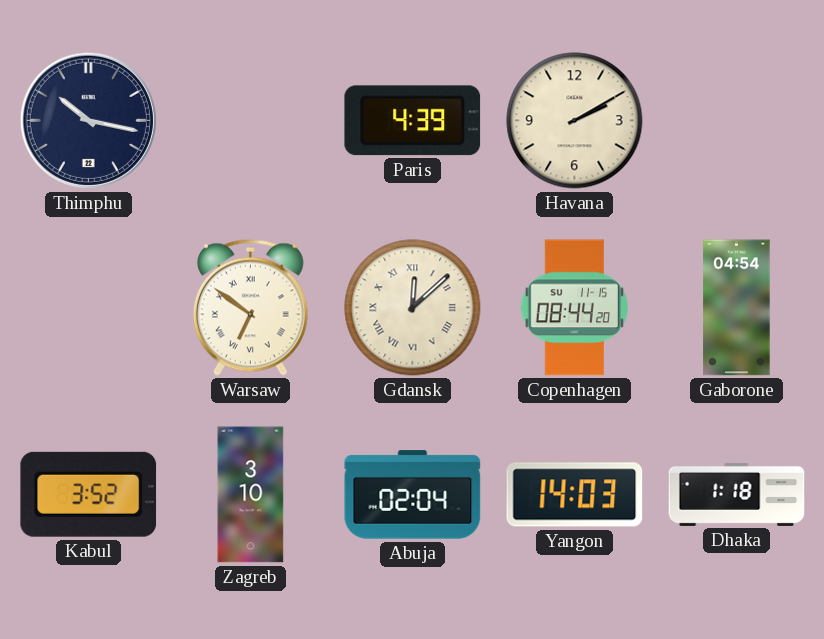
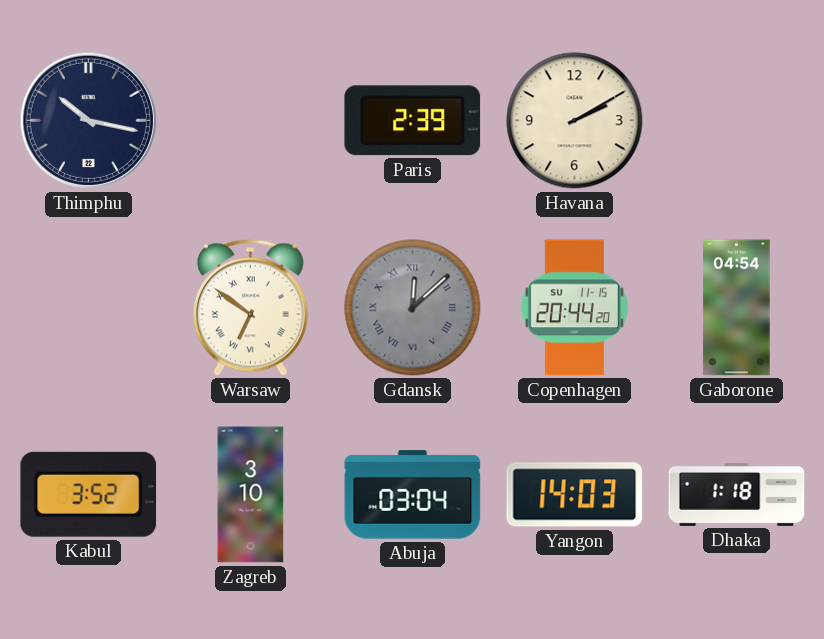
Paris: 4:39 -> 2:39 (413, 121)
Gdansk dial: cream -> grey (413, 308)
Copenhagen: 08:44 -> 20:44 (574, 308)
Abuja: 02:04 -> 03:04 (413, 495)
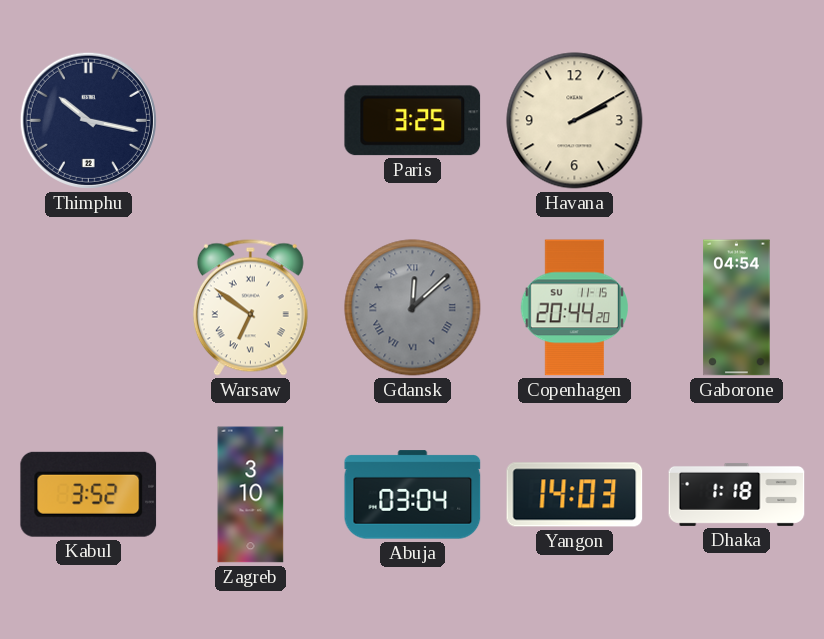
Paris: 2:39 -> 3:25 (413, 121)
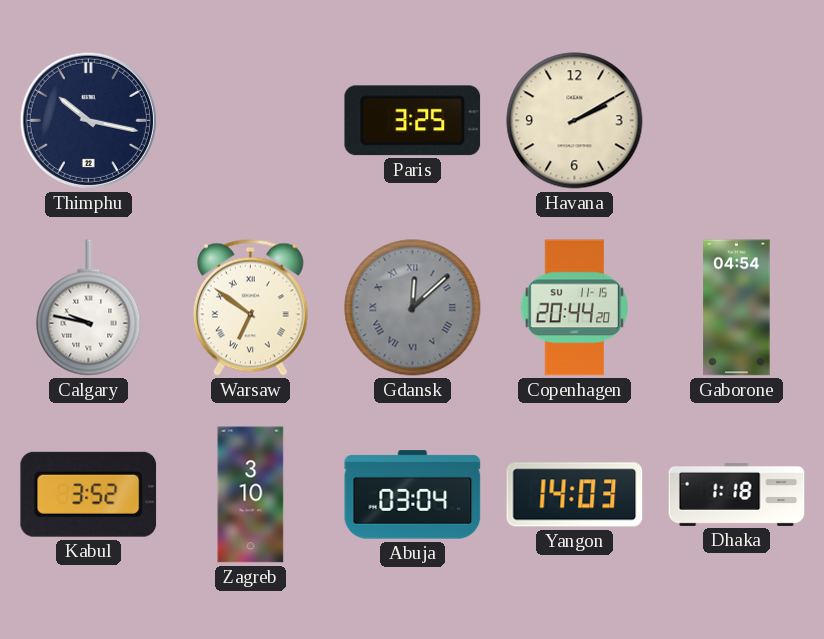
Calgary: none -> 9:47 (89, 308)
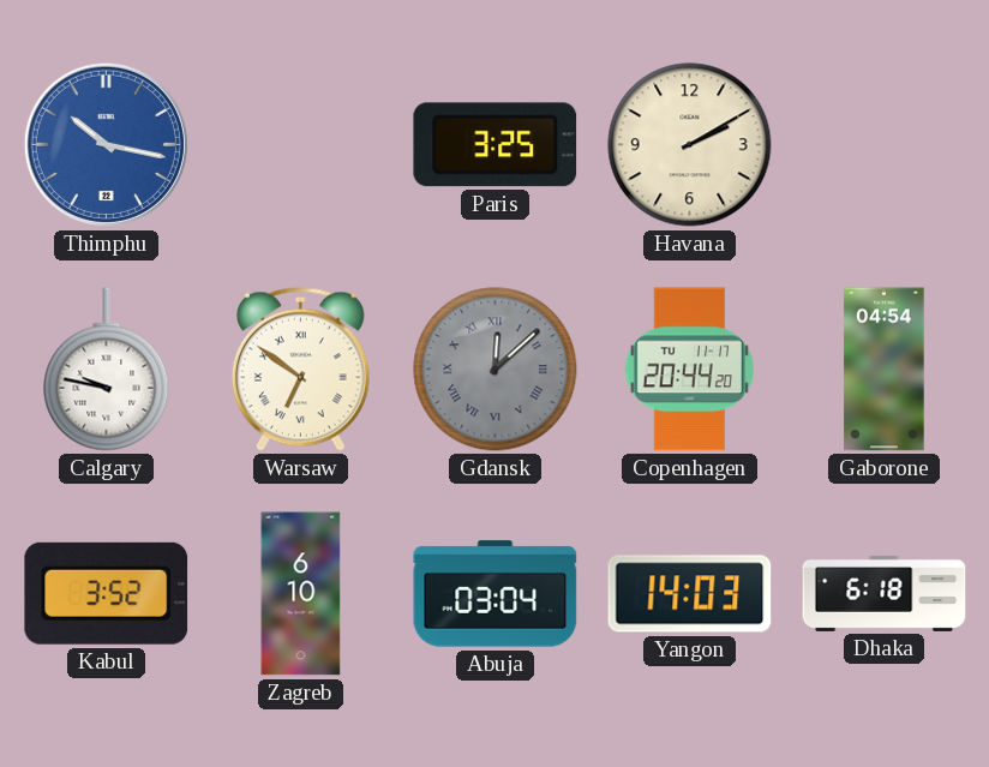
Thimphu dial: navy -> blue (106, 144)
Copenhagen date: SU 11-15 -> TU 11-17 (689, 370)
Zagreb: 3:10 -> 6:10 (301, 594)
Dhaka: 1:18 -> 6:18 (885, 593)
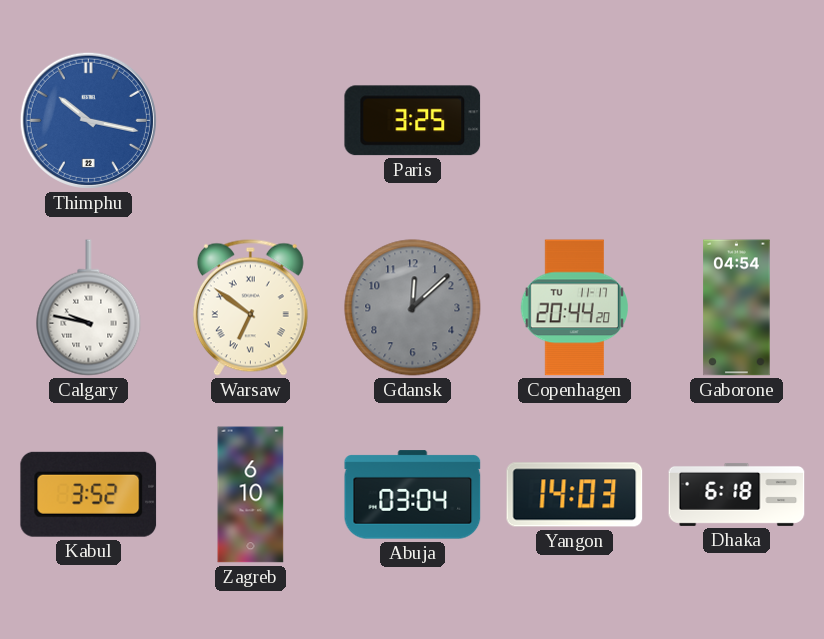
Havana: 2:10 -> none (690, 145)
Gdansk numerals: Roman -> Arabic (413, 308)
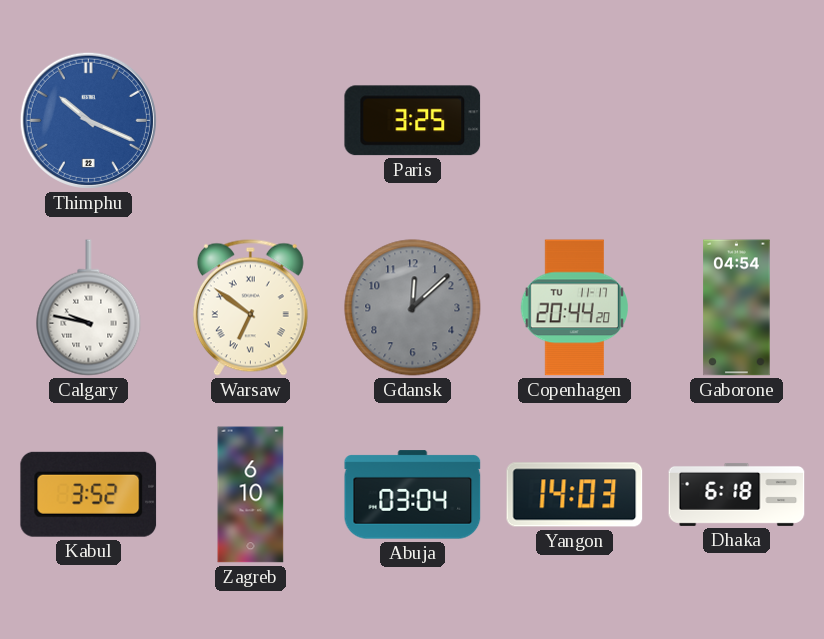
Thimphu: 10:17 -> 10:19 (88, 120)
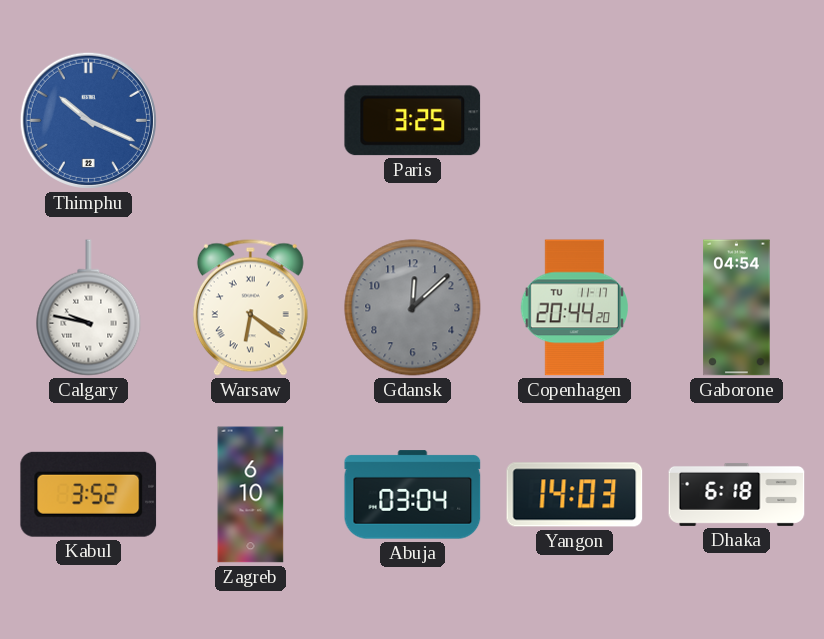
Warsaw: 6:51 -> 6:21 (250, 307)
